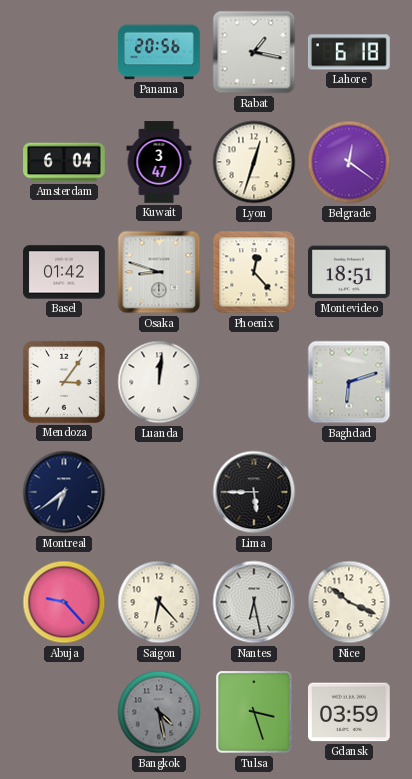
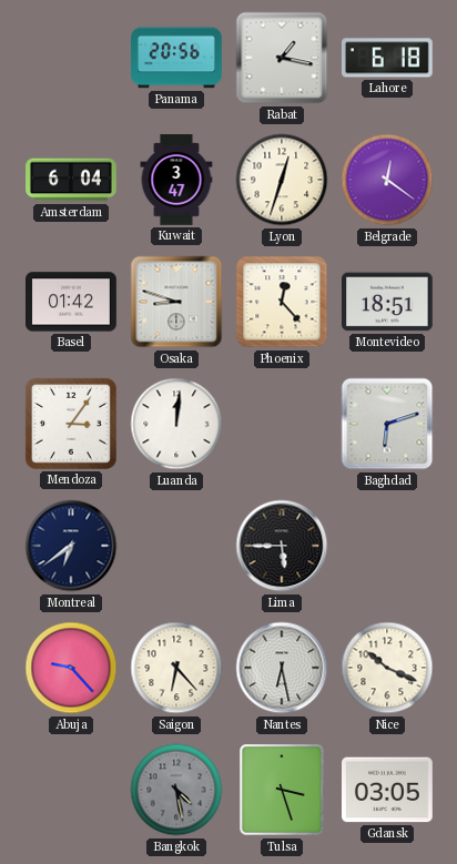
Gdansk: 03:59 -> 03:05 (388, 790)
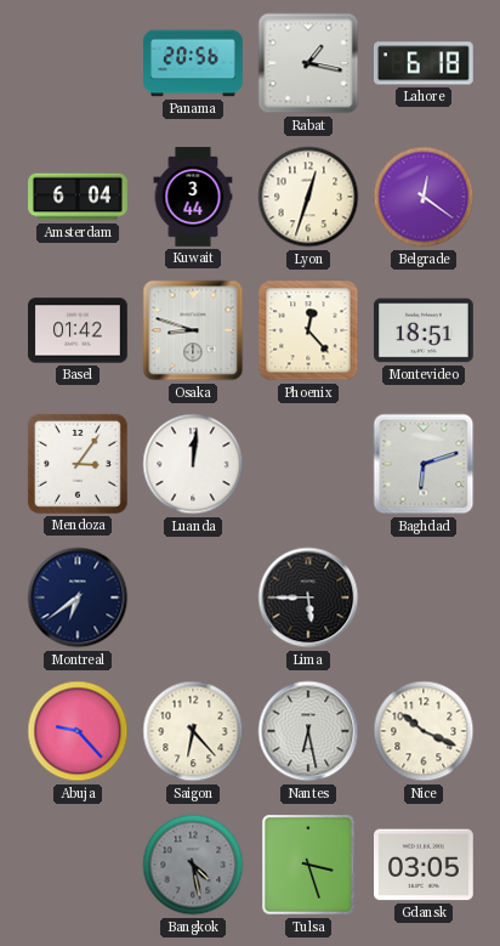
Kuwait: 3:47 -> 3:44 (193, 197)
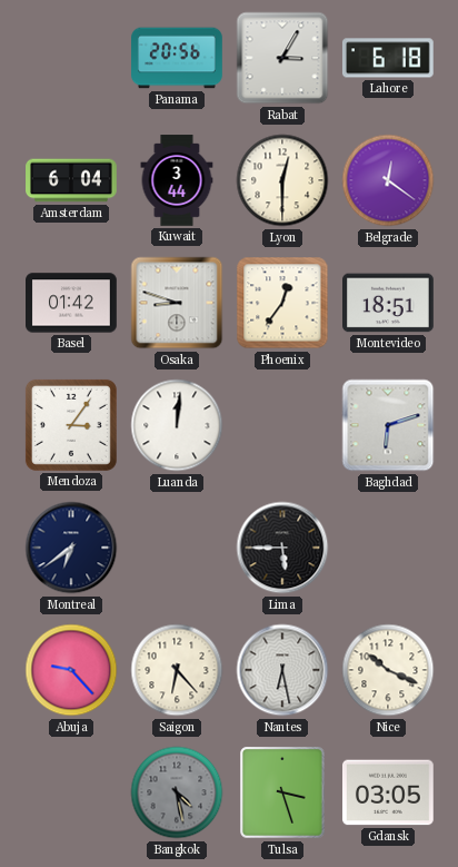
Rabat: 1:17 -> 3:05 (282, 58)
Lyon: 12:33 -> 12:30 (282, 180)
Phoenix: 12:23 -> 12:36 (282, 303)
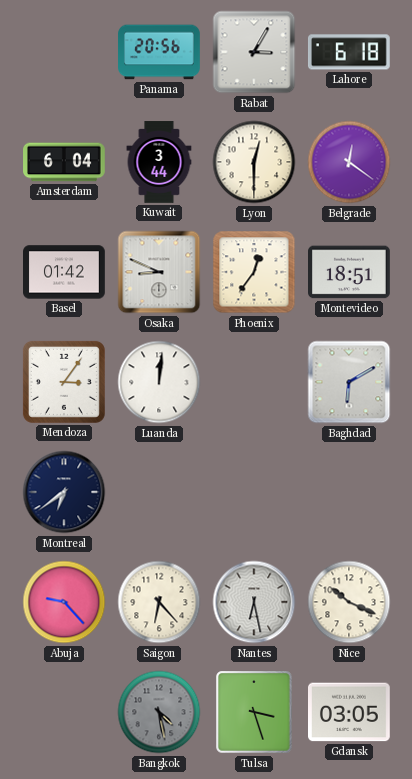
Osaka: 8:48 -> 8:49 (159, 272)
Baghdad: 6:12 -> 6:10 (349, 382)
Lima: 5:45 -> none (282, 548)
